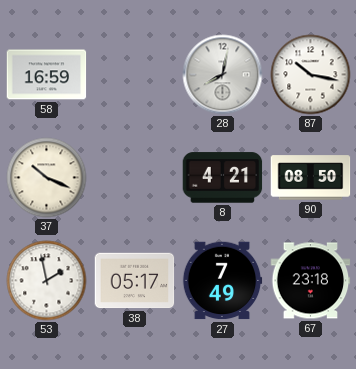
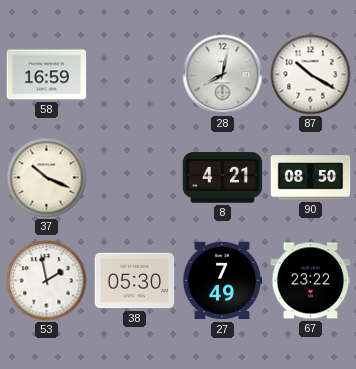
87: 10:17 -> 10:20 (311, 75)
38: 05:17 -> 05:30 (135, 281)
67: 23:18 -> 23:22 (311, 281)
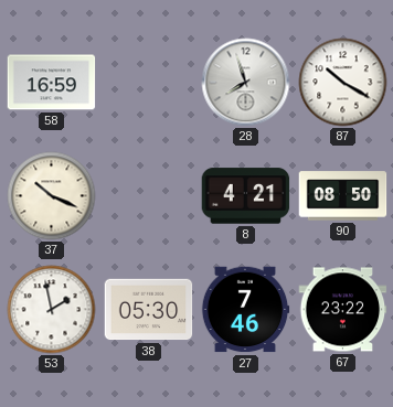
28: 8:02 -> 7:57 (246, 83)
27: 7:49 -> 7:46 (245, 310)
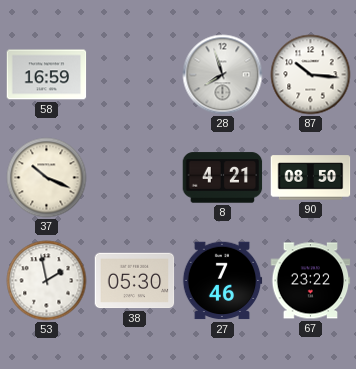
87: 10:20 -> 10:16 (311, 75)
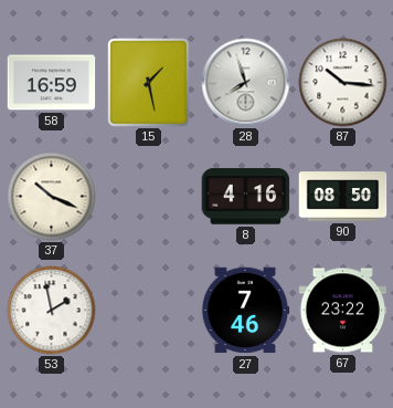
15: none -> 1:28 (149, 83)
8: 4:21 -> 4:16 (246, 197)
38: 05:30 -> none (135, 281)
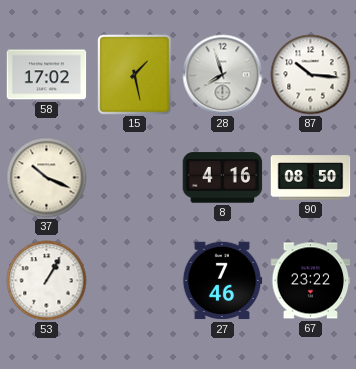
58: 16:59 -> 17:02 (47, 75)
53: 1:58 -> 1:05 (47, 281)
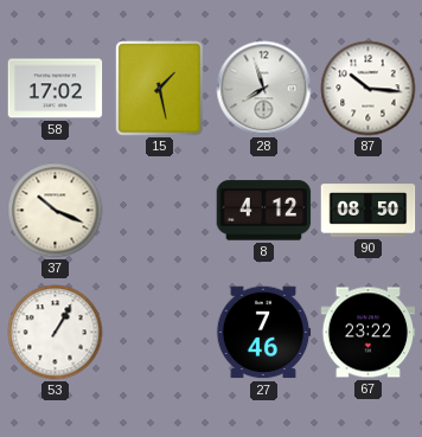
8: 4:16 -> 4:12 (264, 211)
